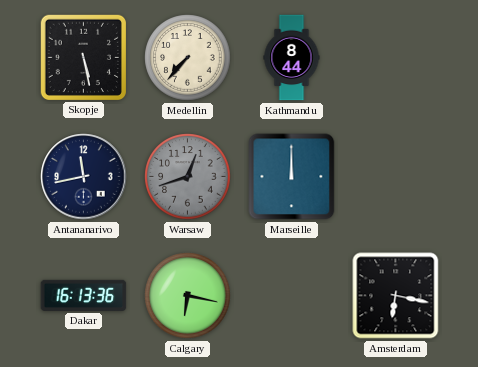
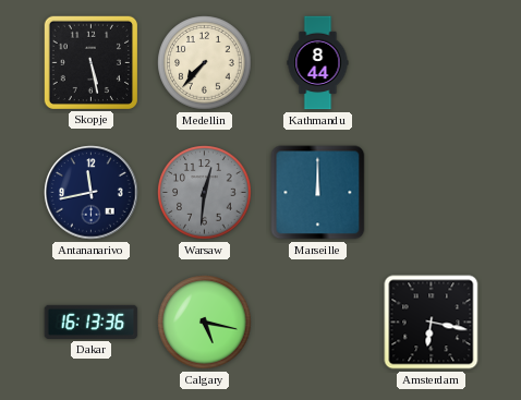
Warsaw: 12:42 -> 12:31 (205, 193)
Calgary: 6:17 -> 5:17 (205, 323)
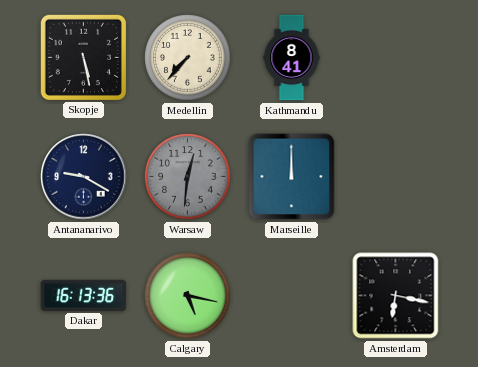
Kathmandu: 8:44 -> 8:41 (292, 58)
Antananarivo: 11:43 -> 9:20 (84, 177)
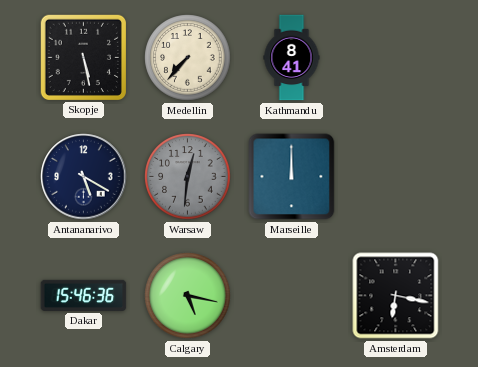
Antananarivo: 9:20 -> 5:20 (84, 177)
Dakar: 16:13 -> 15:46 (84, 295)
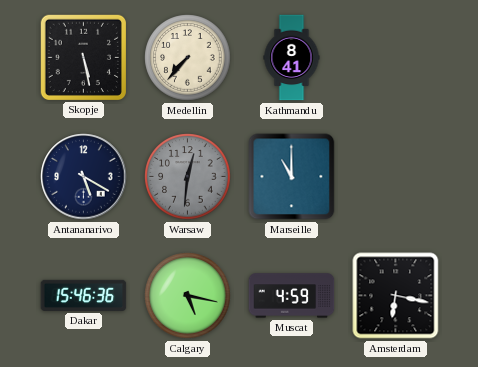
Marseille: 12:00 -> 11:00 (292, 177)
Muscat: none -> 4:59 (292, 296)
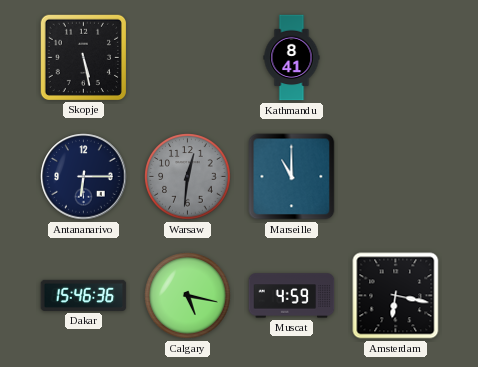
Medellin: 7:37 -> none (188, 58)
Antananarivo: 5:20 -> 6:15 (84, 177)
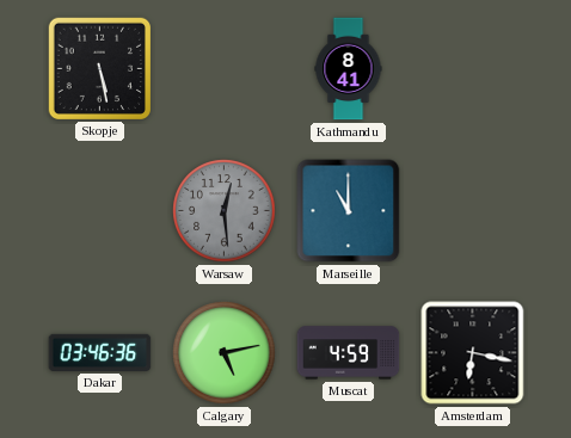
Antananarivo: 6:15 -> none (84, 177)
Warsaw: 12:31 -> 12:29 (225, 211)
Dakar: 15:46 -> 03:46 (100, 352)
Calgary: 5:17 -> 5:13 (225, 353)
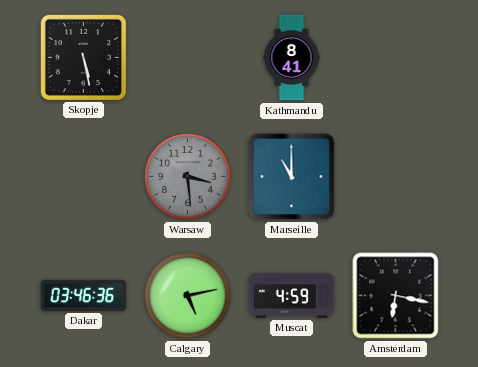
Warsaw: 12:29 -> 3:29 (188, 177)
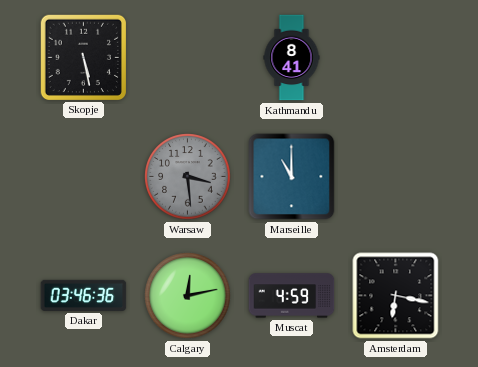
Calgary: 5:13 -> 12:13 (188, 296)
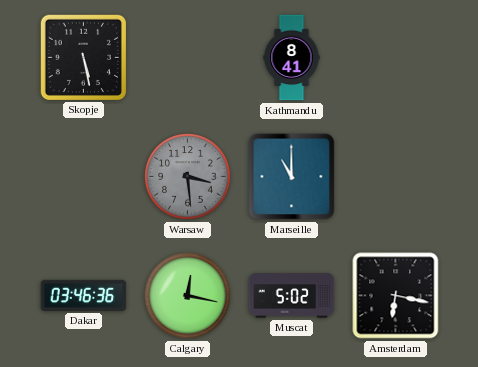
Calgary: 12:13 -> 12:17 (188, 296)
Muscat: 4:59 -> 5:02 (292, 296)
